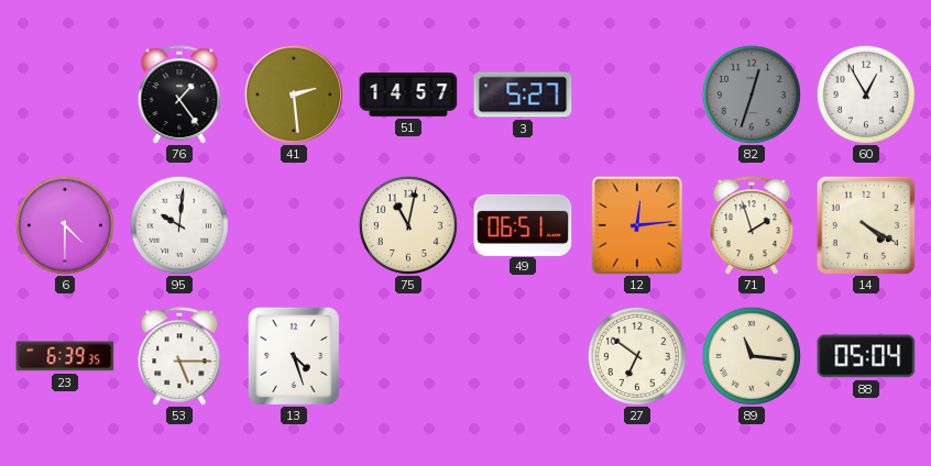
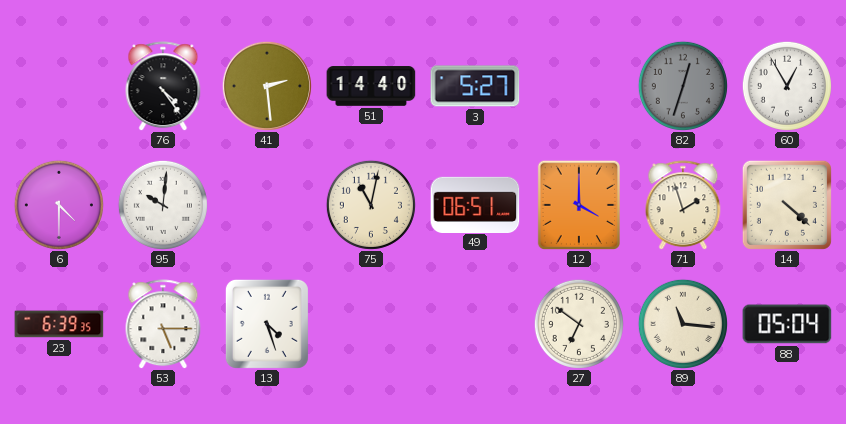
76: 1:24 -> 4:24 (163, 86)
51: 14:57 -> 14:40 (371, 86)
12: 12:14 -> 4:00 (579, 204)
14: 4:20 -> 4:22 (787, 205)
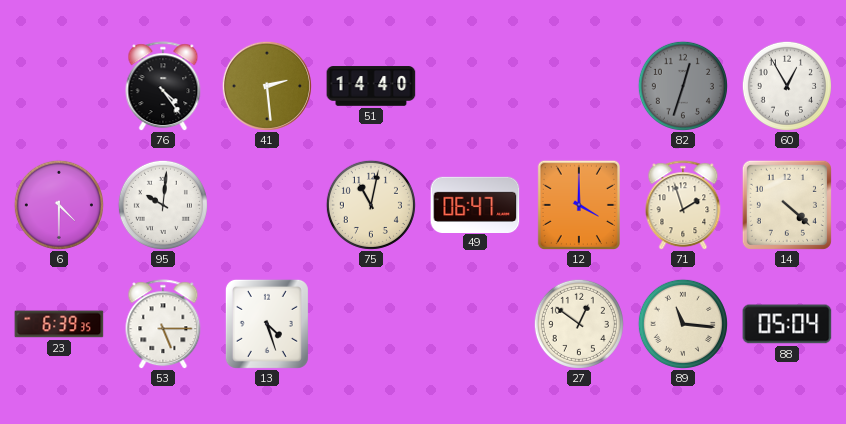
3: 5:27 -> none (475, 86)
49: 06:51 -> 06:47 (475, 204)
27: 6:51 -> 12:51 (579, 324)
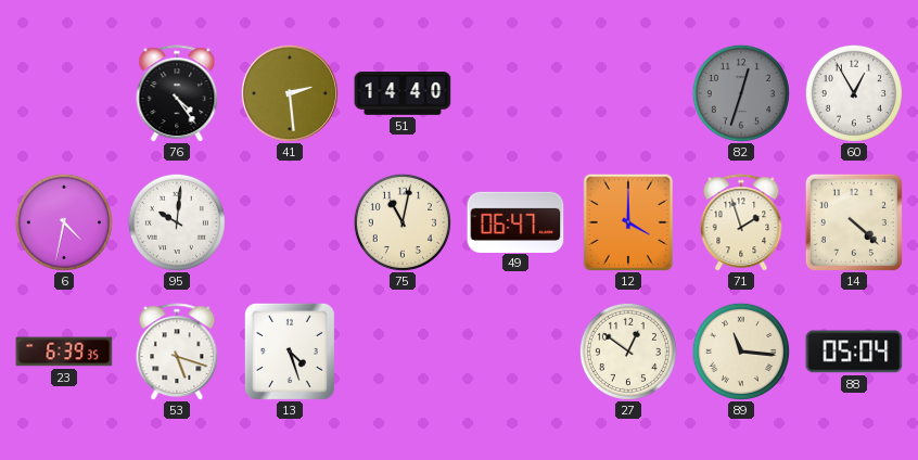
6: 4:30 -> 4:32 (64, 222)
53: 5:15 -> 5:18 (177, 352)
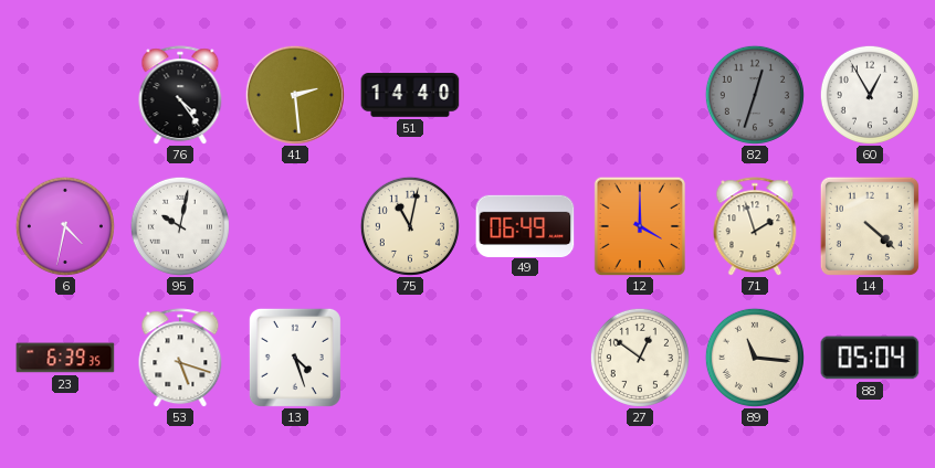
95: 10:01 -> 10:02 (180, 226)
49: 06:47 -> 06:49 (525, 225)
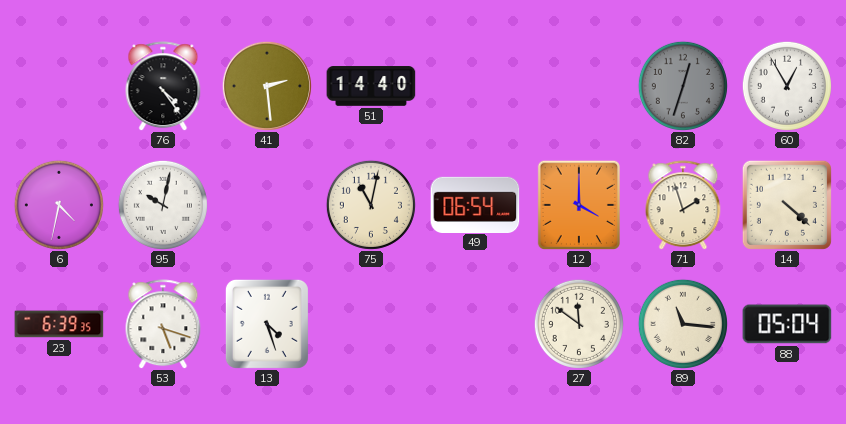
49: 06:49 -> 06:54 (475, 204)
27: 12:51 -> 11:51 (579, 324)
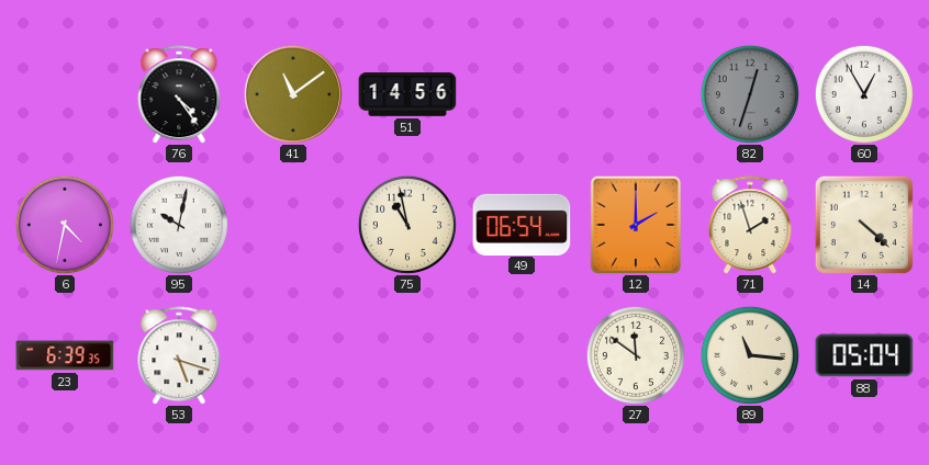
41: 2:29 -> 11:09 (293, 94)
51: 14:40 -> 14:56 (407, 94)
75: 11:02 -> 10:58 (407, 225)
12: 4:00 -> 2:00 (636, 224)
13: 4:27 -> none (267, 324)
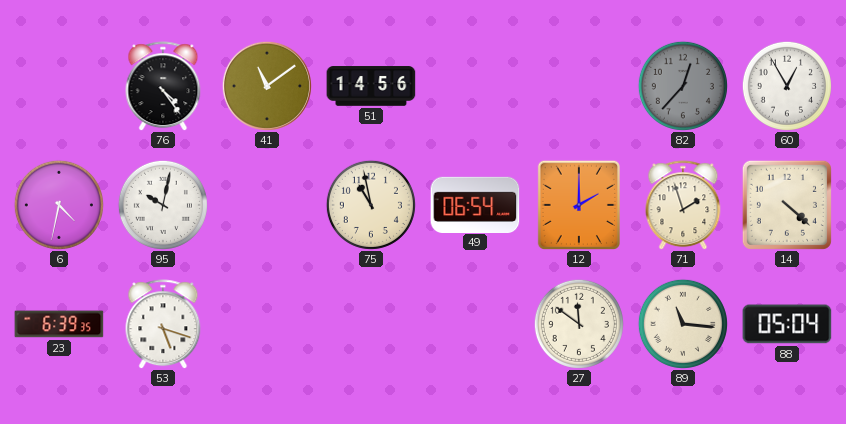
82: 12:33 -> 12:37 (683, 86)
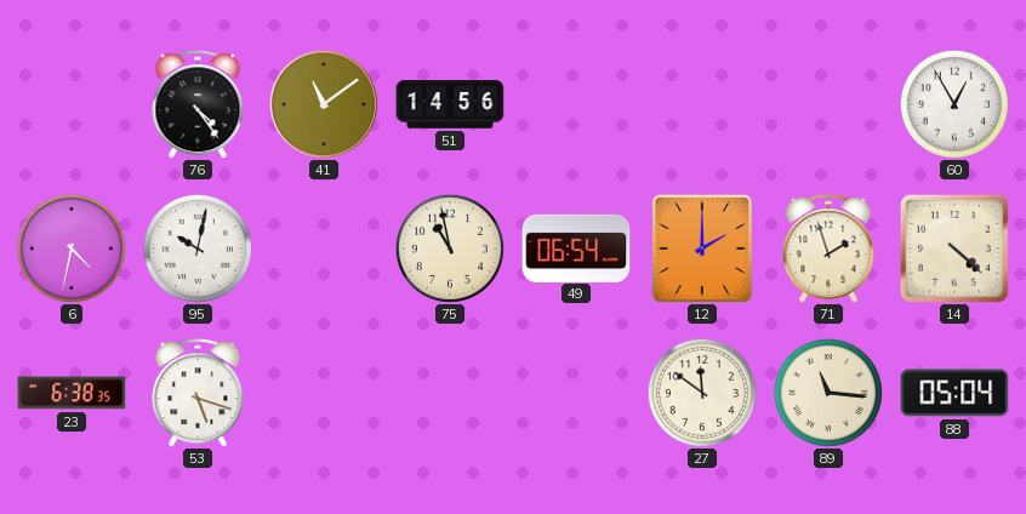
82: 12:37 -> none (683, 86)
23: 6:39 -> 6:38 (72, 393)
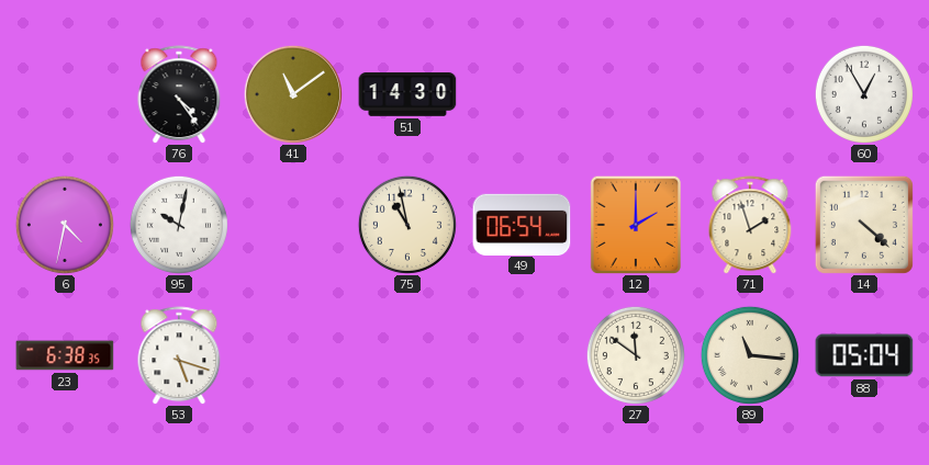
51: 14:56 -> 14:30 (407, 94)
